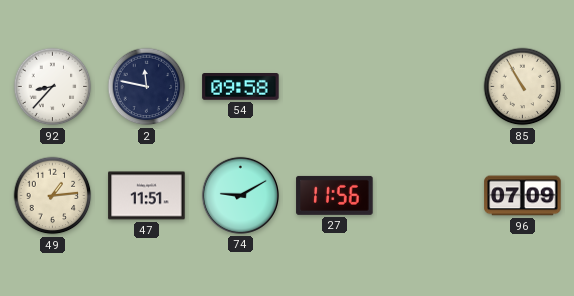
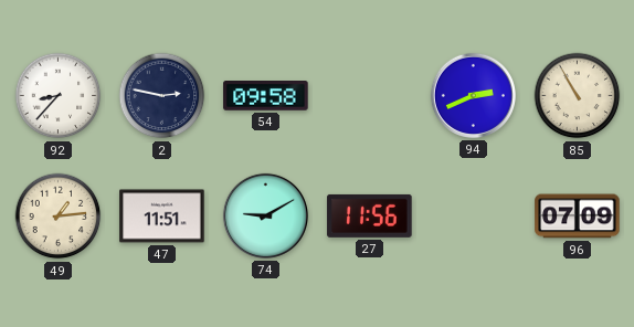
2: 11:47 -> 2:47 (162, 96)
94: none -> 2:41 (473, 95)
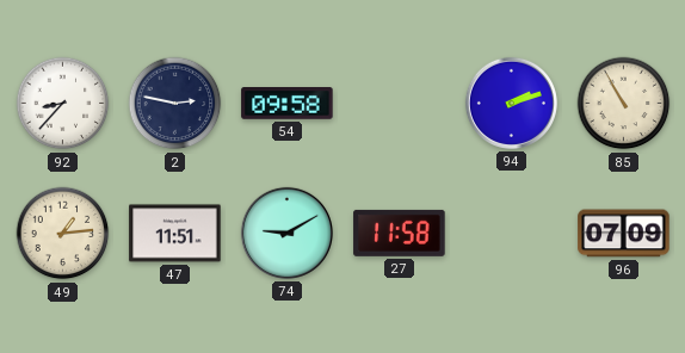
94: 2:41 -> 2:12 (511, 103)
27: 11:56 -> 11:58 (400, 233)
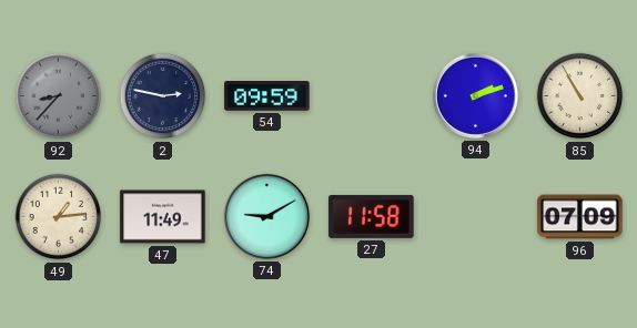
92 dial: white -> grey (59, 96)
54: 09:58 -> 09:59 (267, 96)
47: 11:51 -> 11:49 (163, 217)
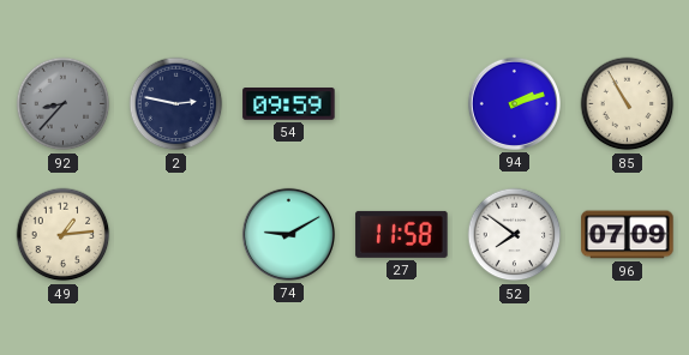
47: 11:49 -> none (163, 217)
52: none -> 7:51 (515, 235)
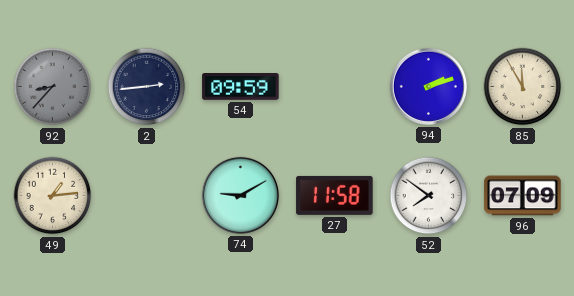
2: 2:47 -> 2:44 (147, 87)
85: 10:55 -> 11:55 (523, 87)
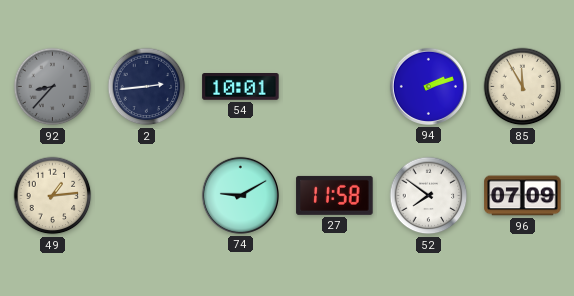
54: 09:59 -> 10:01 (241, 87)
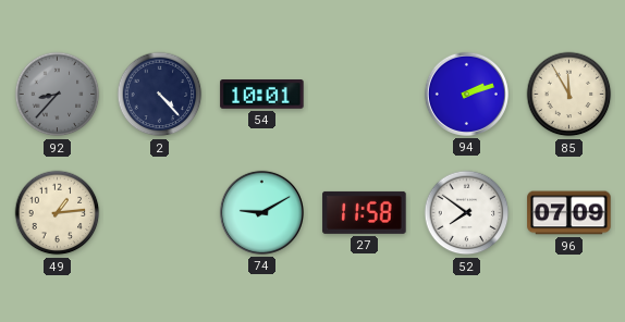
2: 2:44 -> 4:23 (160, 95)
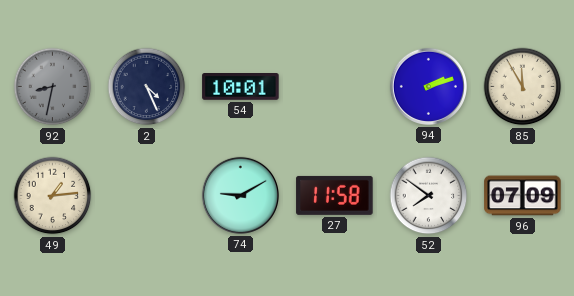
92: 8:37 -> 8:32 (53, 87)
2: 4:23 -> 4:26 (147, 87)
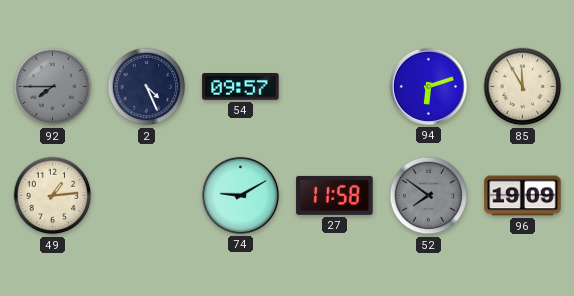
92: 8:32 -> 7:45 (53, 87)
54: 10:01 -> 09:57 (241, 87)
94: 2:12 -> 6:12 (428, 86)
52 dial: white -> grey (429, 196)
96: 07:09 -> 19:09 (523, 196)
